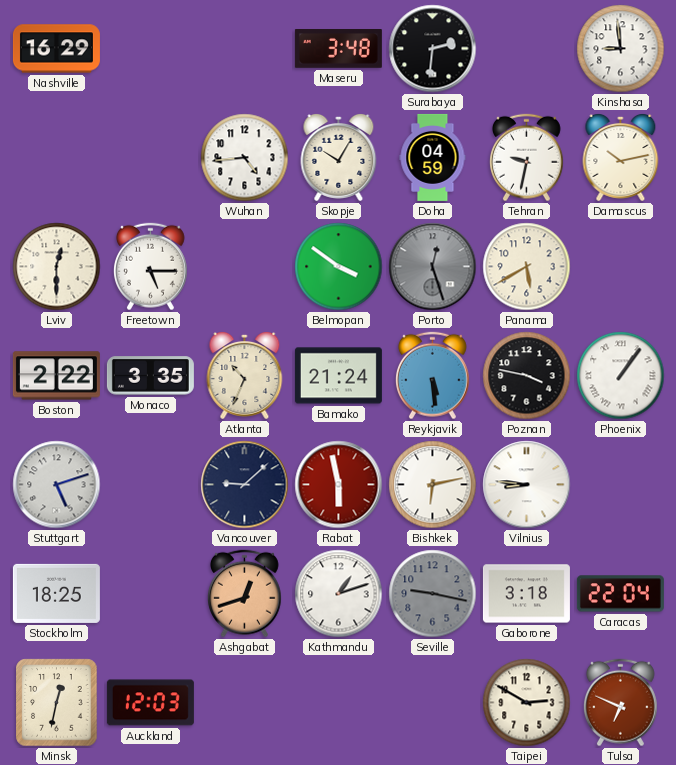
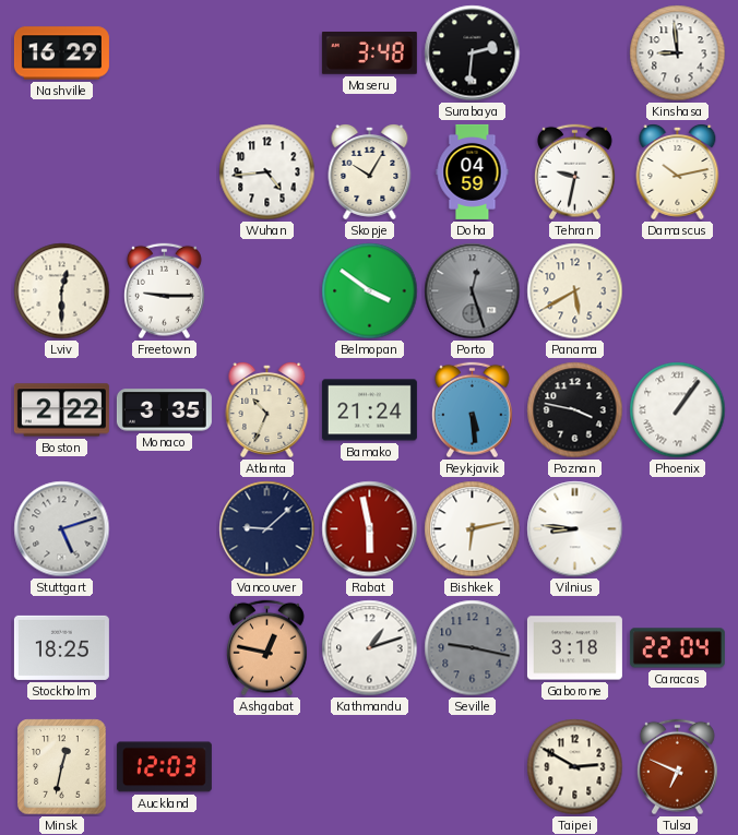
Freetown: 5:15 -> 9:15 (164, 291)
Ashgabat: 12:42 -> 12:47 (266, 648)
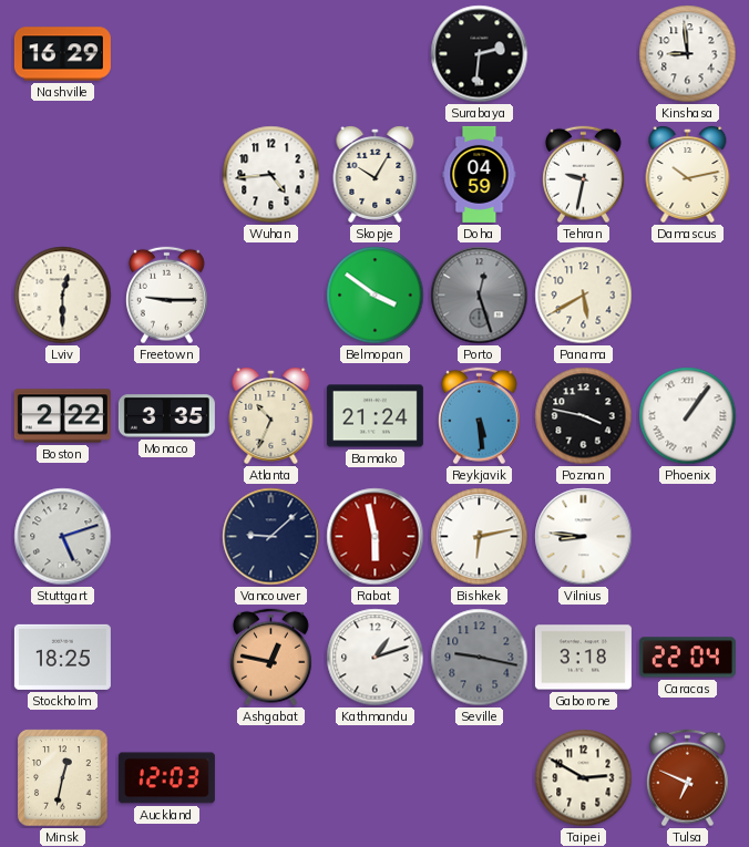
Maseru: 3:48 -> none (369, 53)
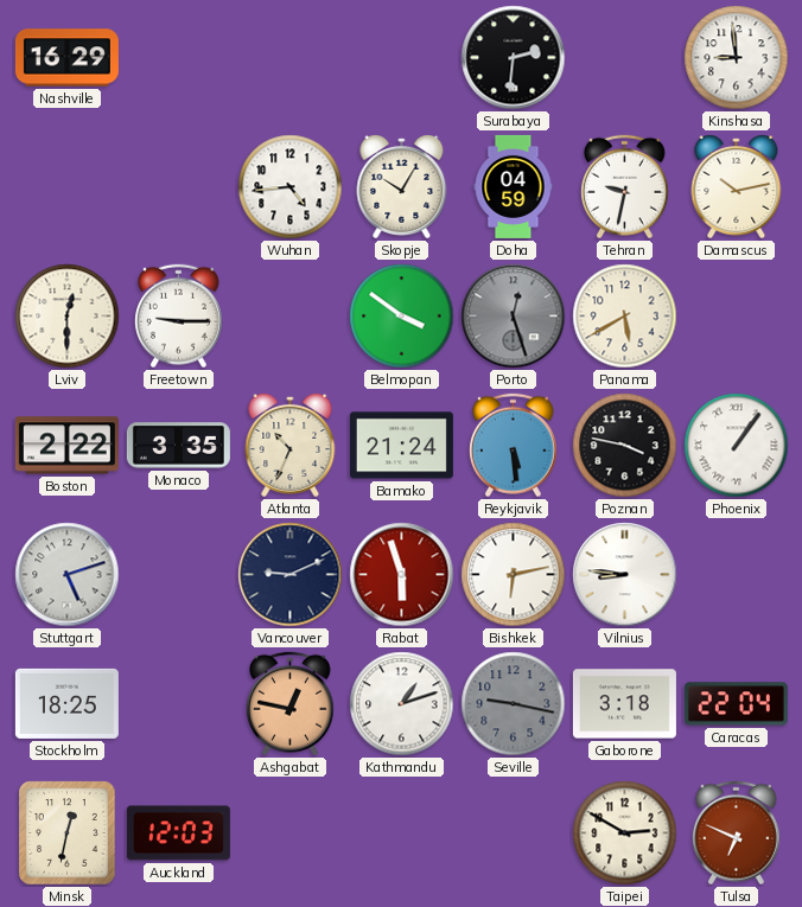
Vancouver: 9:08 -> 9:11 (291, 575)
Rabat: 5:58 -> 5:57 (402, 575)
